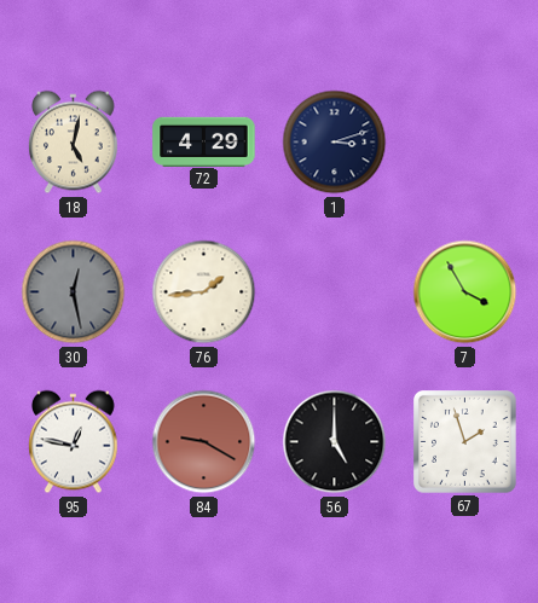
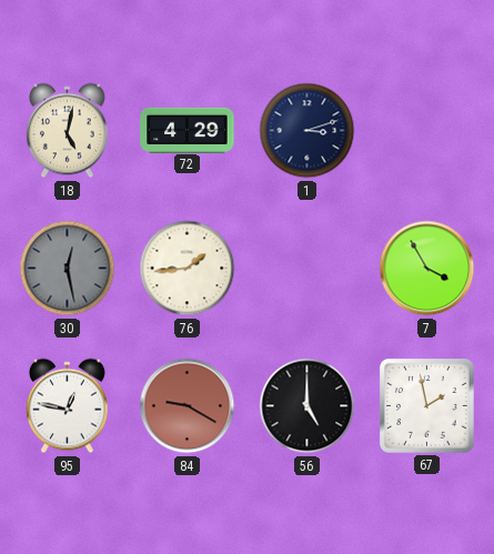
67: 1:57 -> 1:58 (427, 406)
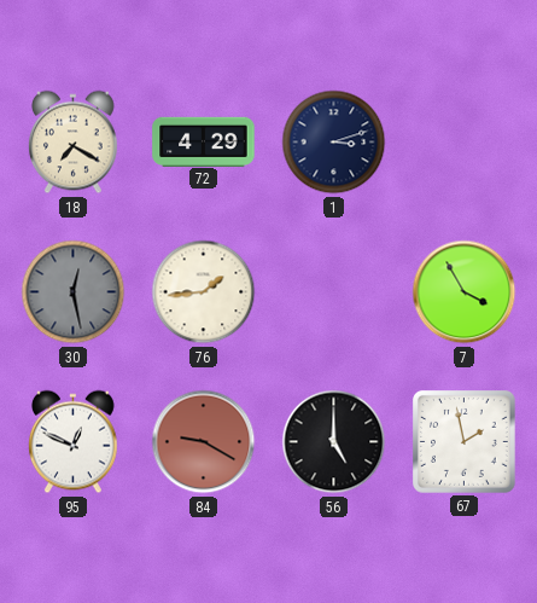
18: 5:02 -> 7:20 (74, 143)
95: 12:47 -> 12:49 (74, 442)
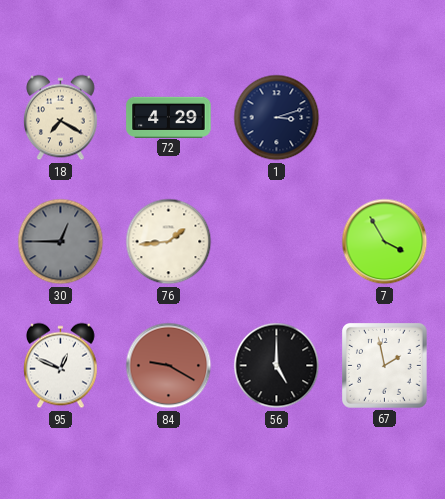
30: 12:28 -> 12:45 (61, 242)
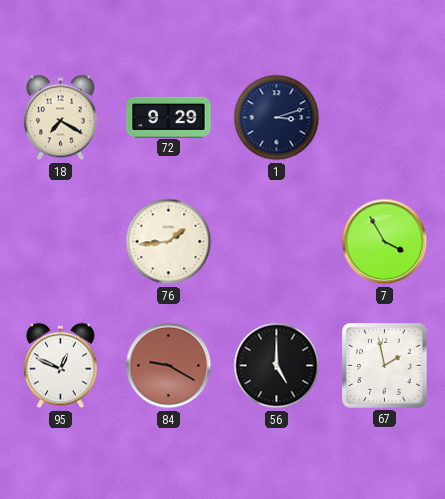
72: 4:29 -> 9:29 (169, 117)
30: 12:45 -> none (61, 242)
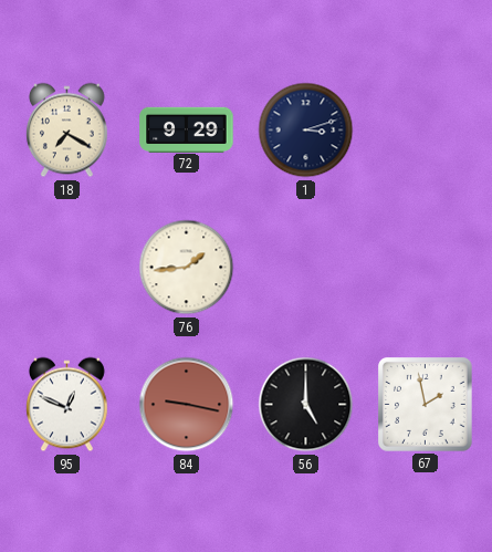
7: 3:55 -> none (385, 242)
84: 9:20 -> 9:17 (187, 405)
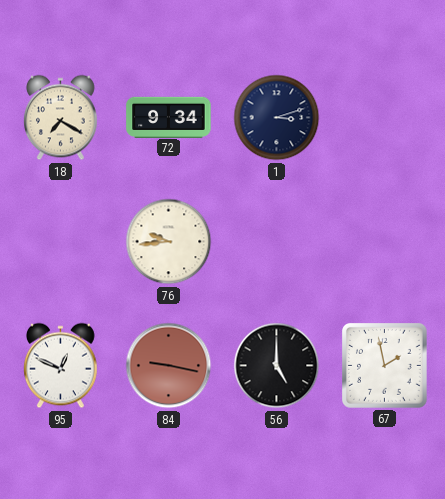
72: 9:29 -> 9:34 (169, 117)
76: 1:44 -> 9:44 (169, 242)
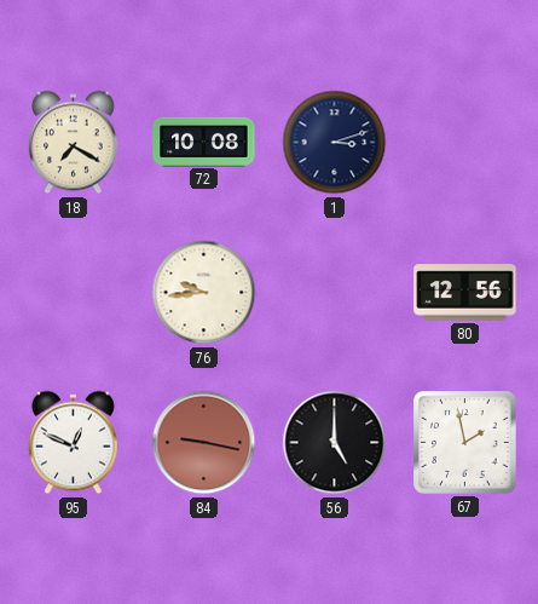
72: 9:34 -> 10:08 (204, 142)
80: none -> 12:56 (465, 293)
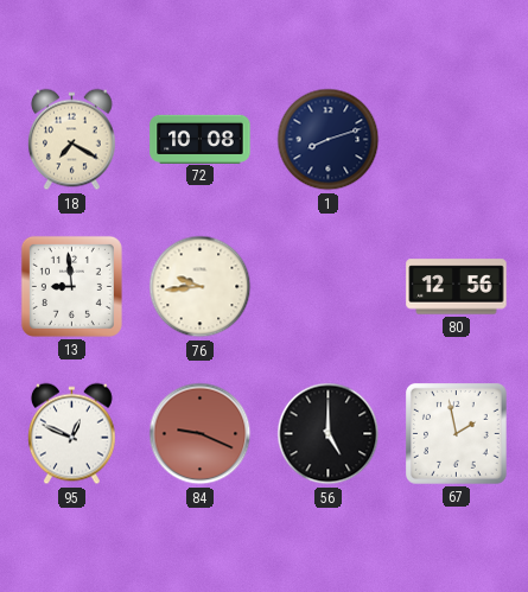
1: 3:12 -> 8:12 (329, 140)
13: none -> 8:59 (71, 286)
84: 9:17 -> 9:19 (201, 434)
